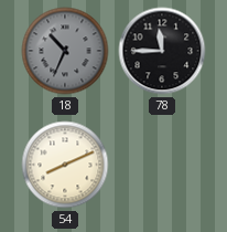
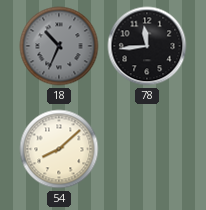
78: 11:45 -> 11:44 (147, 46)
54: 8:11 -> 8:08 (59, 149)
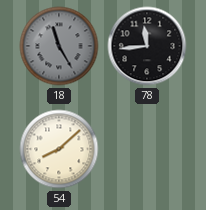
18: 10:34 -> 11:25 (59, 46)
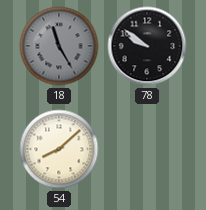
78: 11:44 -> 9:51 (147, 46)
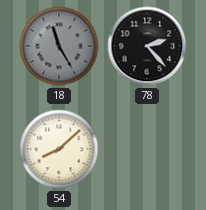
78: 9:51 -> 2:23 (147, 46)
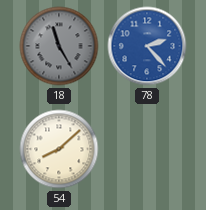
78 dial: black -> blue (147, 46)
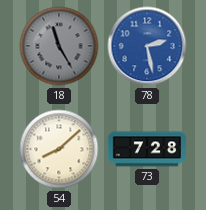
78: 2:23 -> 2:28 (147, 46)
73: none -> 7:28 (147, 149)
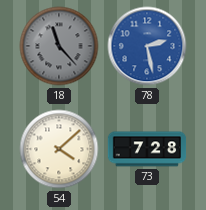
18: 11:25 -> 11:23 (59, 46)
54: 8:08 -> 4:08 (59, 149)
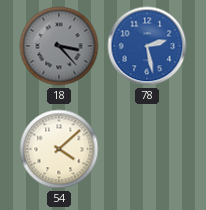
18: 11:23 -> 3:23 (59, 46)
73: 7:28 -> none (147, 149)
